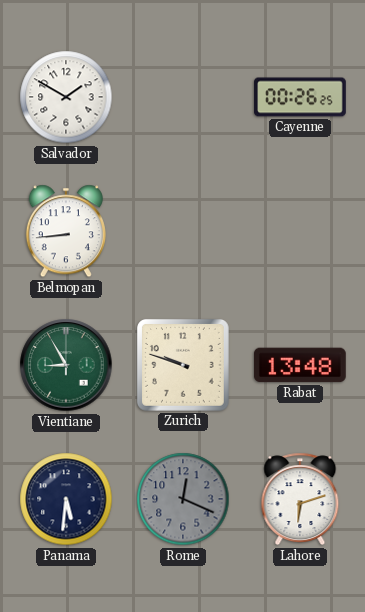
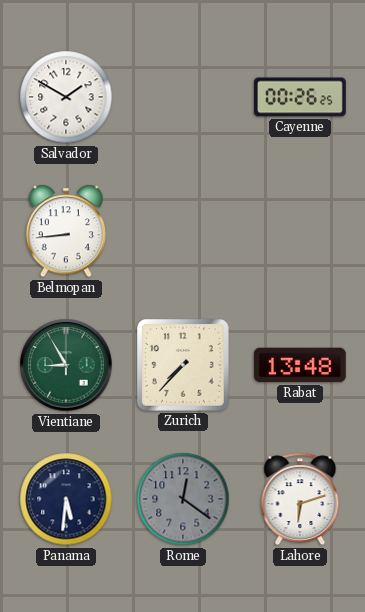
Zurich: 9:48 -> 7:37 (183, 365)
Rome: 12:19 -> 12:21 (183, 499)
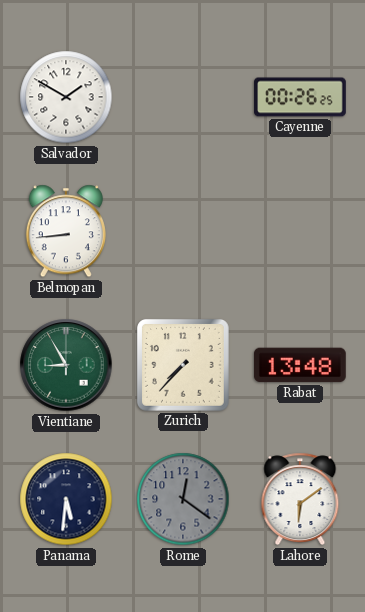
Lahore: 6:12 -> 6:09 (300, 499)
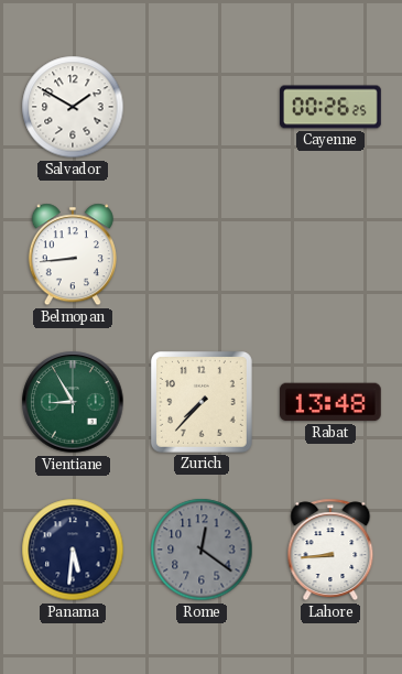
Lahore: 6:09 -> 8:44 (330, 550)
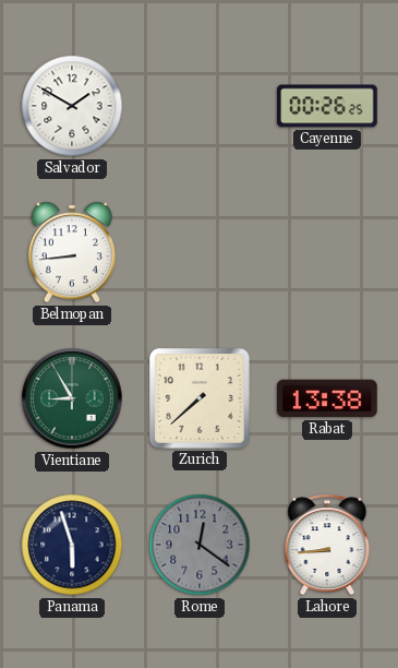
Zurich: 7:37 -> 7:38 (200, 398)
Rabat: 13:48 -> 13:38 (327, 398)
Panama: 5:31 -> 5:57 (72, 545)
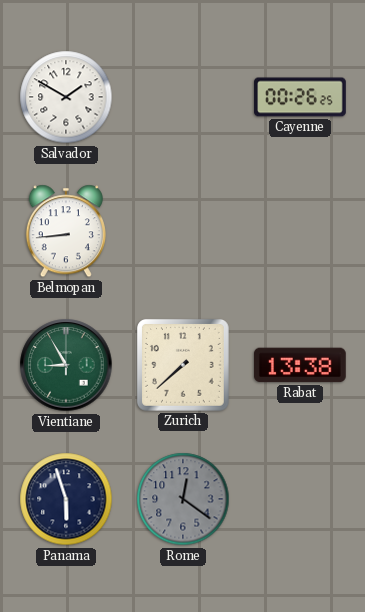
Lahore: 8:44 -> none (327, 545)
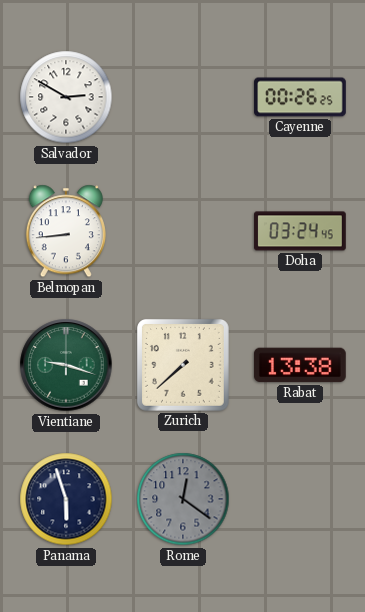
Salvador: 1:50 -> 2:50 (66, 97)
Doha: none -> 03:24 (300, 231)
Vientiane: 8:55 -> 9:18 (66, 365)
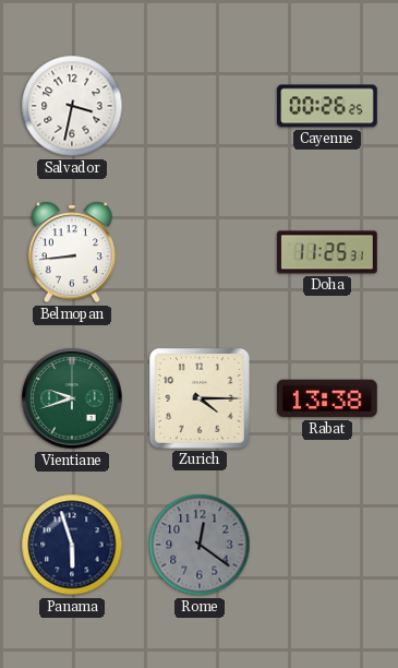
Salvador: 2:50 -> 3:32 (72, 106)
Doha: 03:24 -> 11:25 (327, 252)
Vientiane: 9:18 -> 9:42 (72, 398)
Zurich: 7:38 -> 4:15 (200, 398)
